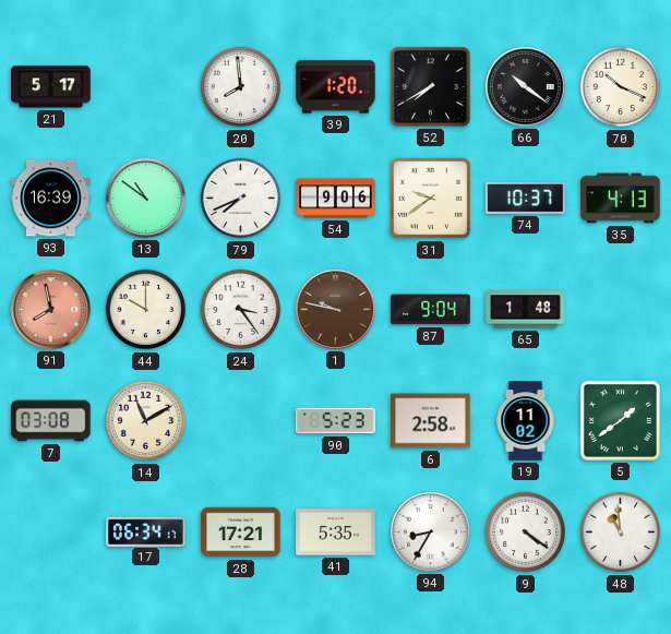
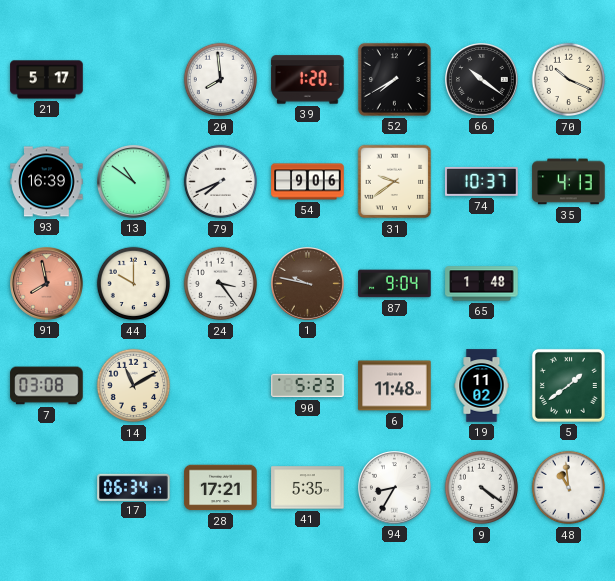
6: 2:58 -> 11:48 (395, 386)
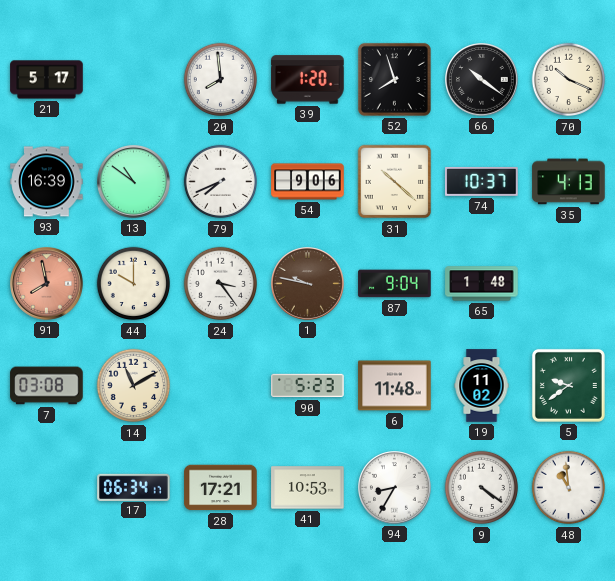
52: 7:40 -> 7:57 (394, 79)
31: 9:39 -> 10:22 (395, 182)
5: 1:39 -> 9:39 (568, 385)
41: 5:35 -> 10:53 (308, 488)
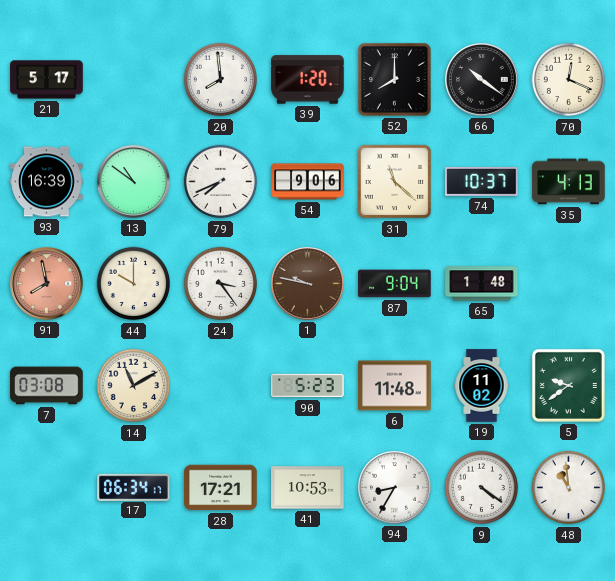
52: 7:57 -> 8:00 (394, 79)
70: 10:19 -> 12:19 (569, 80)
31: 10:22 -> 11:22 (395, 182)
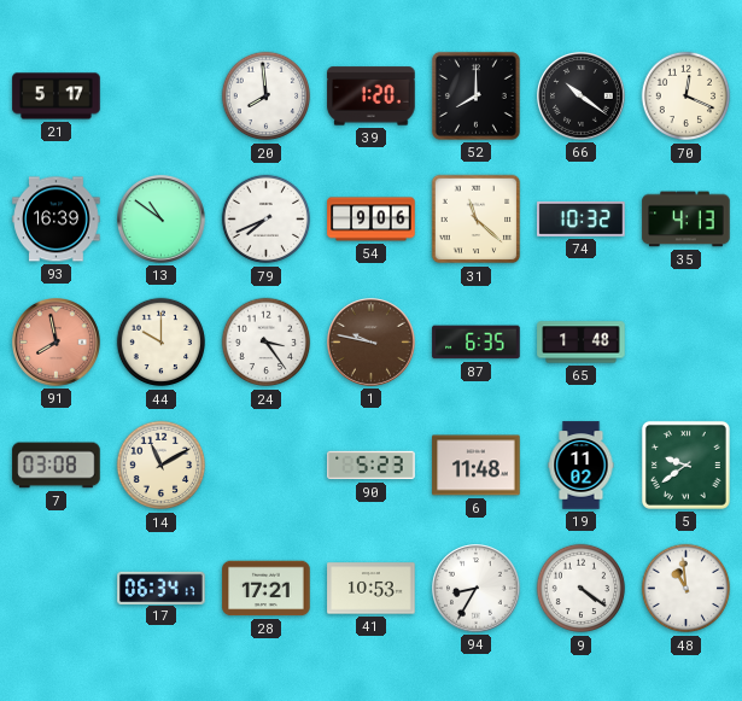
74: 10:37 -> 10:32 (582, 218)
87: 9:04 -> 6:35 (477, 343)
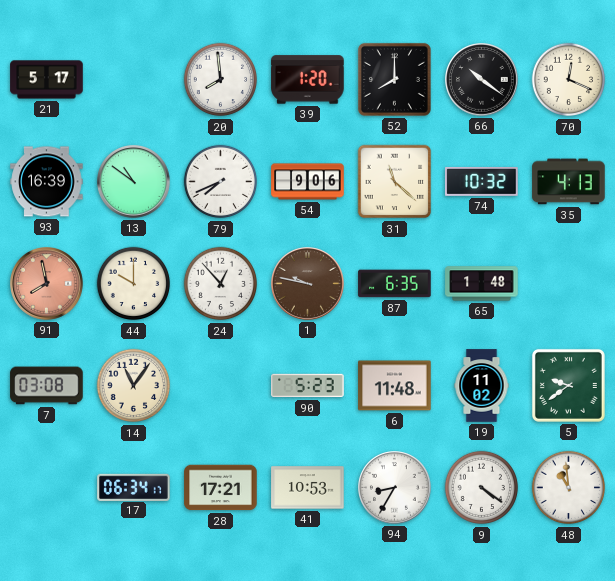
24: 3:24 -> 12:53 (221, 284)
14: 11:10 -> 11:06 (134, 386)
